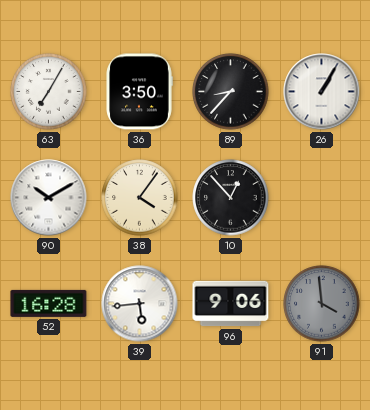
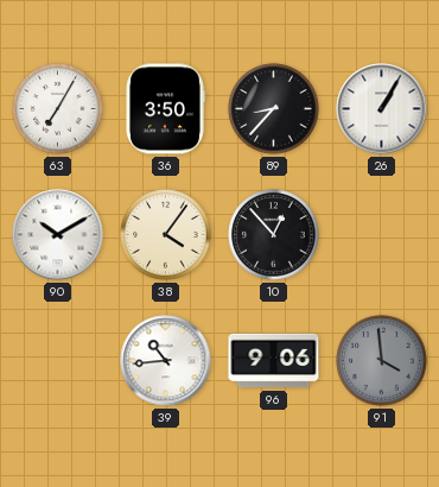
52: 16:28 -> none (49, 303)
39: 5:44 -> 10:44 (166, 361)
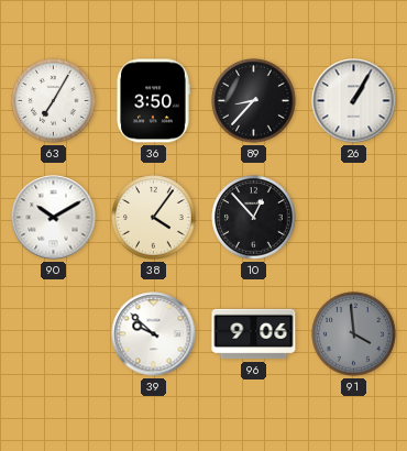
39: 10:44 -> 9:52 (154, 334)
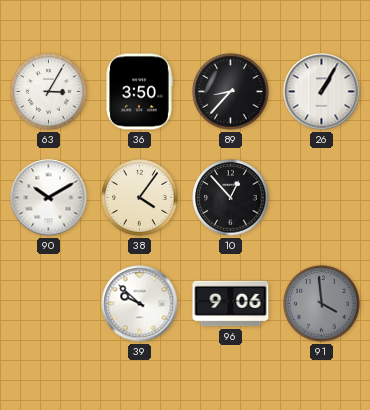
63: 7:05 -> 3:05 (49, 92)
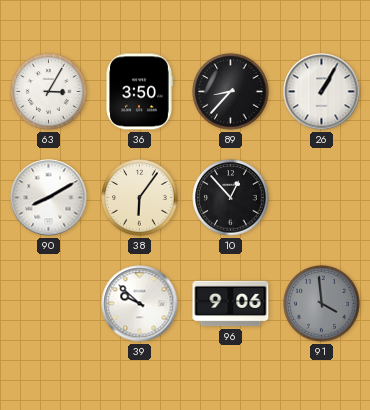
90: 10:10 -> 8:10 (49, 198)
38: 4:06 -> 6:06 (140, 198)
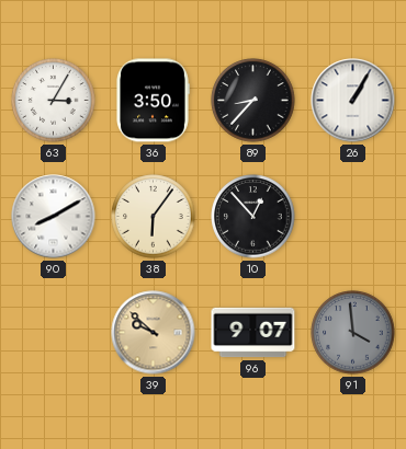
39 dial: white -> champagne (154, 333)
96: 9:06 -> 9:07 (253, 333)
